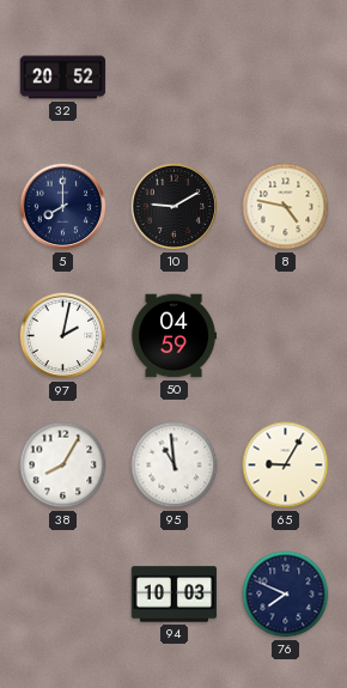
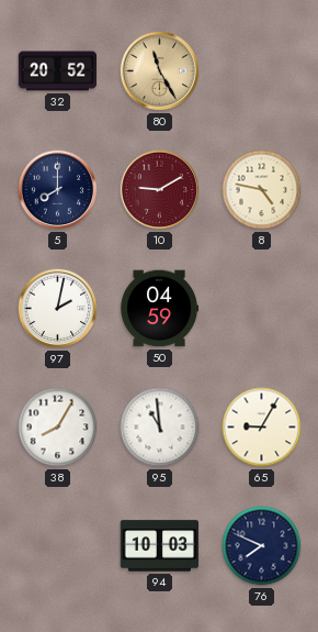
80: none -> 11:25 (160, 71)
10 dial: black -> burgundy (160, 190)
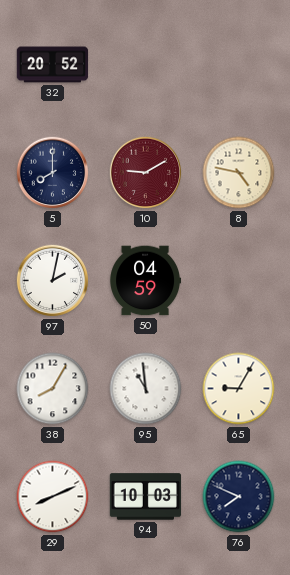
80: 11:25 -> none (160, 71)
29: none -> 8:11 (53, 497)
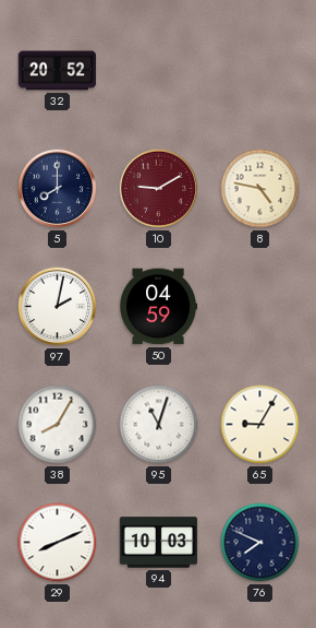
95: 10:59 -> 11:03 (159, 425)
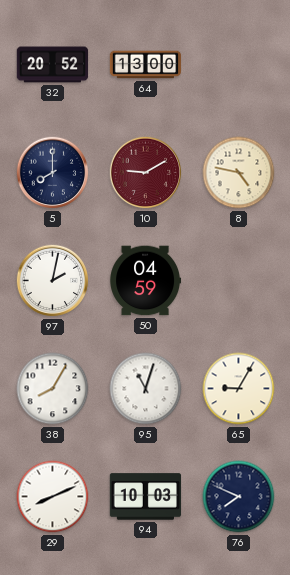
64: none -> 13:00 (146, 65)
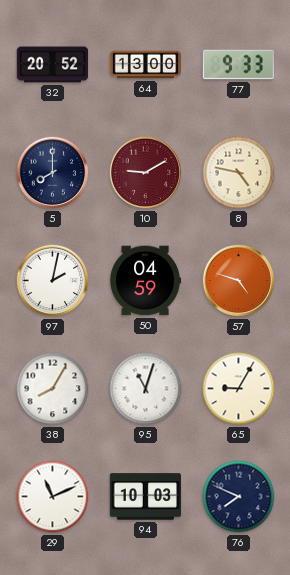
77: none -> 9:33 (238, 65)
57: none -> 4:48 (239, 281)
29: 8:11 -> 11:11 (53, 497)
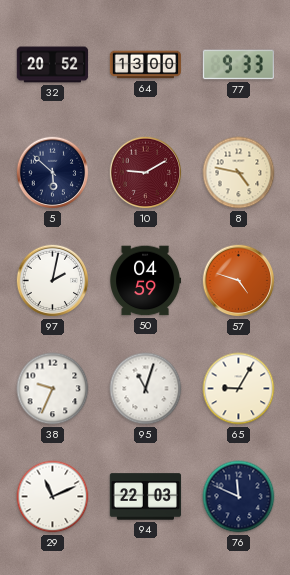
5: 8:00 -> 5:52 (53, 173)
38: 8:05 -> 9:34 (53, 389)
94: 10:03 -> 22:03 (146, 497)
76: 7:49 -> 11:49 (239, 497)
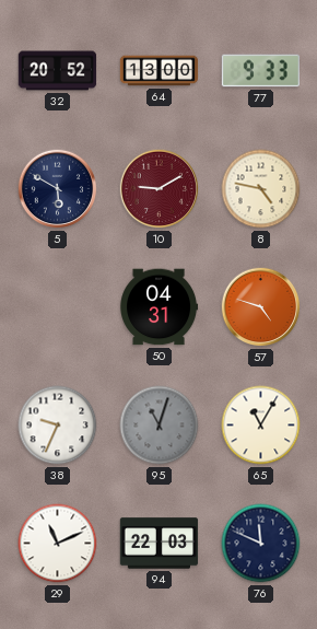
5: 5:52 -> 5:50 (58, 189)
97: 2:02 -> none (53, 281)
50: 04:59 -> 04:31 (160, 307)
95 dial: white -> grey (160, 426)
65: 9:05 -> 11:05 (261, 426)
